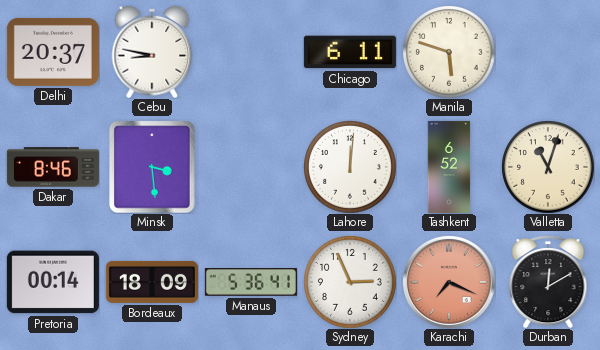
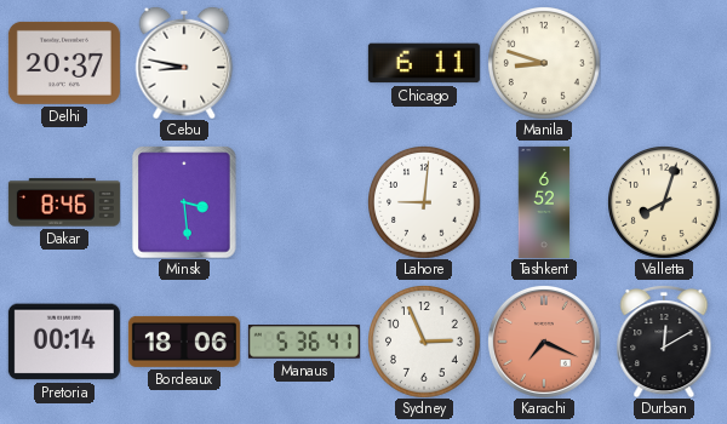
Manila: 5:48 -> 8:48 (544, 63)
Lahore: 12:01 -> 9:01 (424, 202)
Valletta: 11:03 -> 8:03 (664, 202)
Bordeaux: 18:09 -> 18:06 (184, 342)
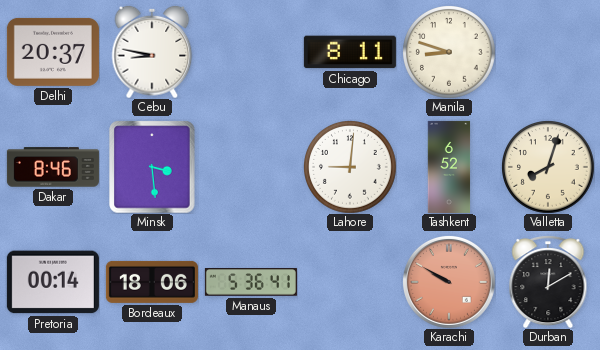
Chicago: 6:11 -> 8:11 (350, 52)
Sydney: 2:56 -> none (424, 342)
Karachi: 7:19 -> 9:50 (449, 282)
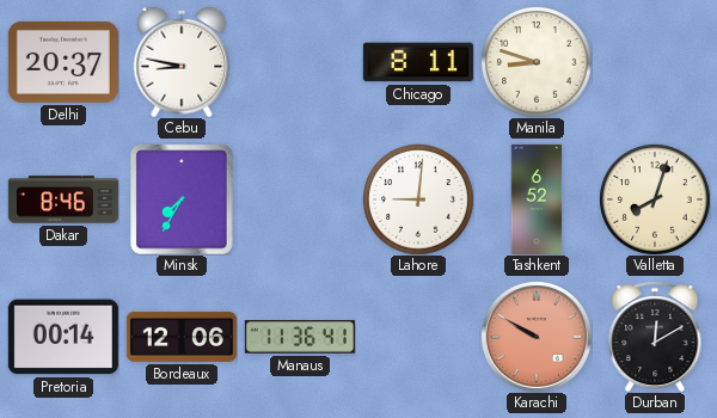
Minsk: 3:29 -> 7:35 (182, 199)
Bordeaux: 18:06 -> 12:06 (182, 337)
Manaus: 5:36 -> 11:36 (300, 337)
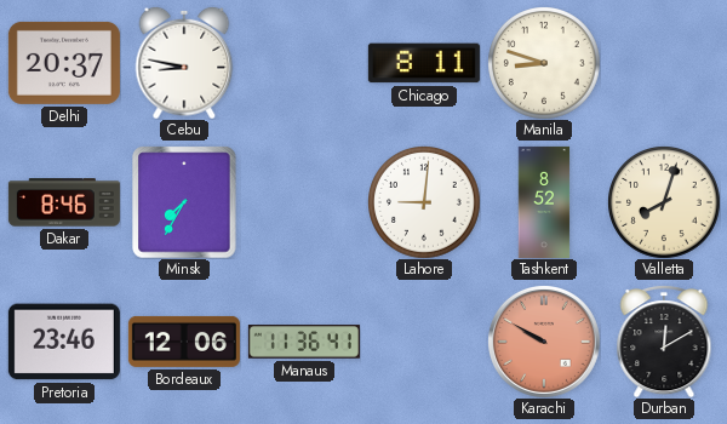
Tashkent: 6:52 -> 8:52 (544, 202)
Pretoria: 00:14 -> 23:46 (64, 342)
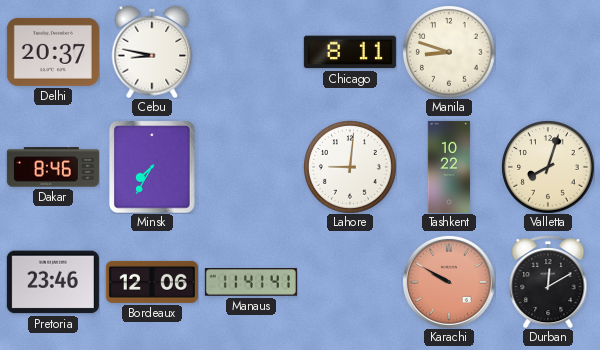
Tashkent: 8:52 -> 10:22 (449, 167)
Manaus: 11:36 -> 11:41 (251, 282)
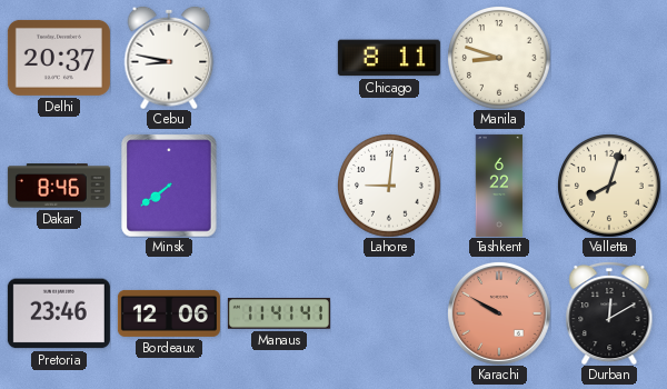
Minsk: 7:35 -> 7:39 (169, 186)
Tashkent: 10:22 -> 6:22 (499, 186)
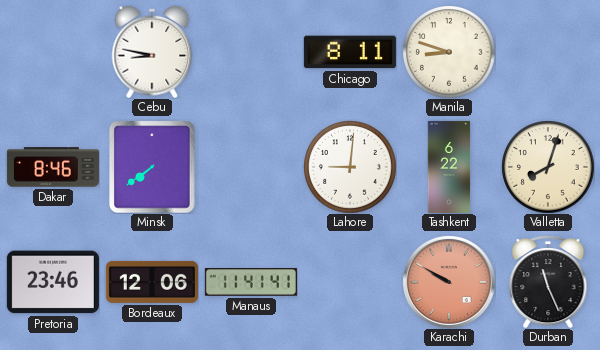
Delhi: 20:37 -> none (59, 58)
Durban: 12:10 -> 11:26 (548, 282)
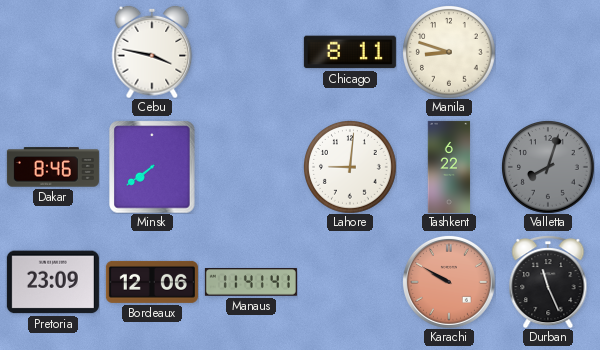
Cebu: 8:47 -> 3:47 (152, 52)
Valletta dial: cream -> grey (548, 167)
Pretoria: 23:46 -> 23:09 (53, 282)
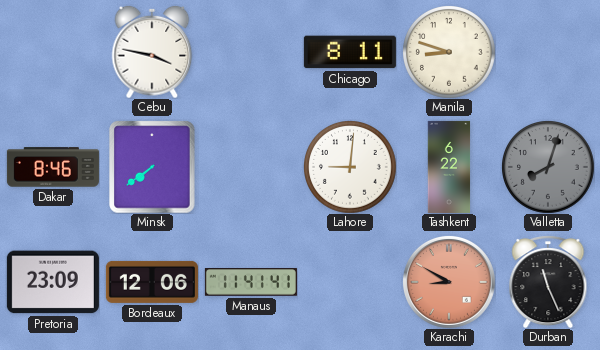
Karachi: 9:50 -> 8:50 (449, 282)
